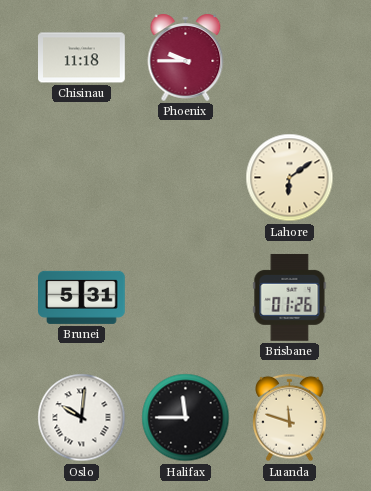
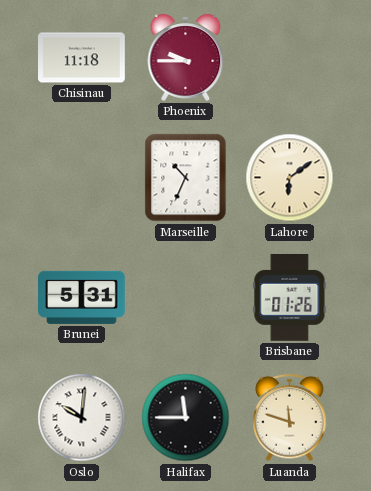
Marseille: none -> 10:34 (186, 178)
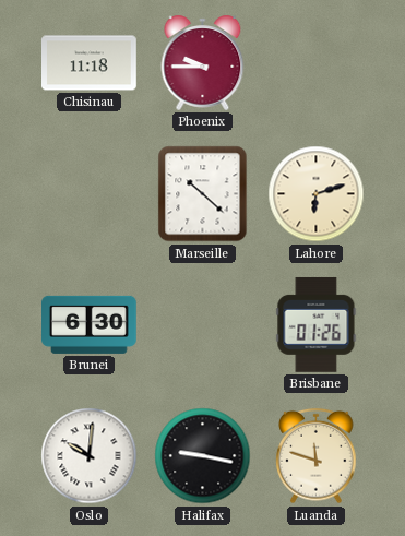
Marseille: 10:34 -> 10:22 (203, 194)
Lahore: 6:09 -> 6:12 (317, 194)
Brunei: 5:31 -> 6:30 (90, 324)
Halifax: 11:45 -> 9:17 (203, 456)
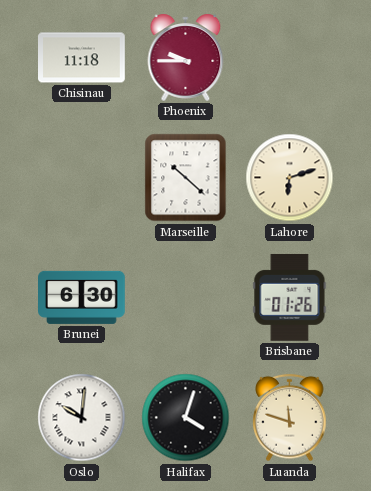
Halifax: 9:17 -> 4:03 (186, 418)
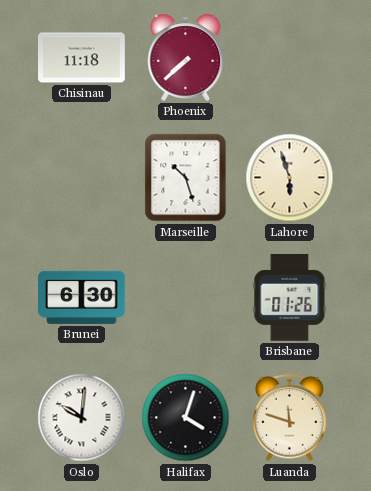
Phoenix: 9:45 -> 7:38 (186, 57)
Marseille: 10:22 -> 10:27 (186, 178)
Lahore: 6:12 -> 5:57 (290, 178)
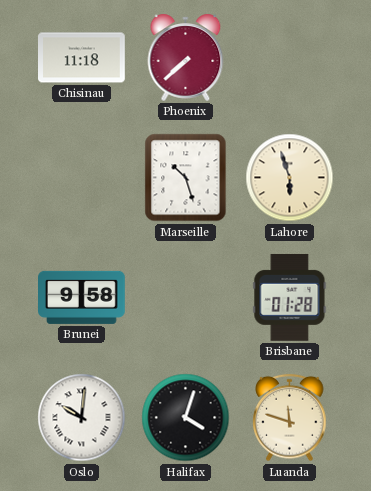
Brunei: 6:30 -> 9:58 (82, 297)
Brisbane: 01:26 -> 01:28 (290, 297)
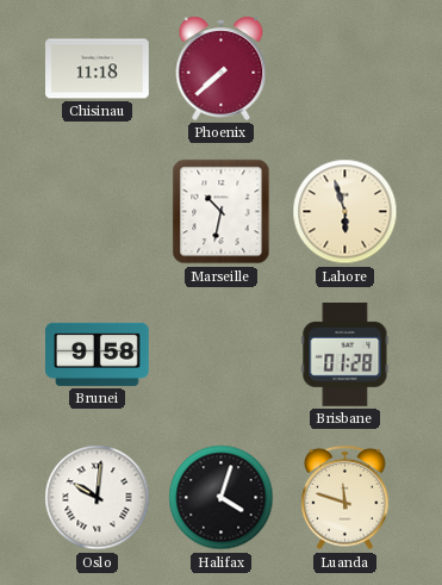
Marseille: 10:27 -> 10:32 (222, 212)
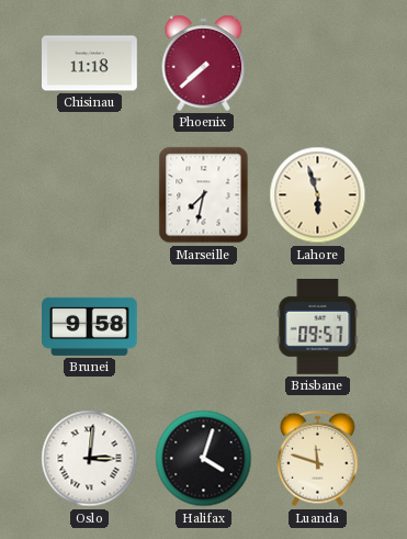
Marseille: 10:32 -> 7:32 (204, 195)
Brisbane: 01:28 -> 09:57 (318, 326)
Oslo: 10:01 -> 3:01 (90, 459)
